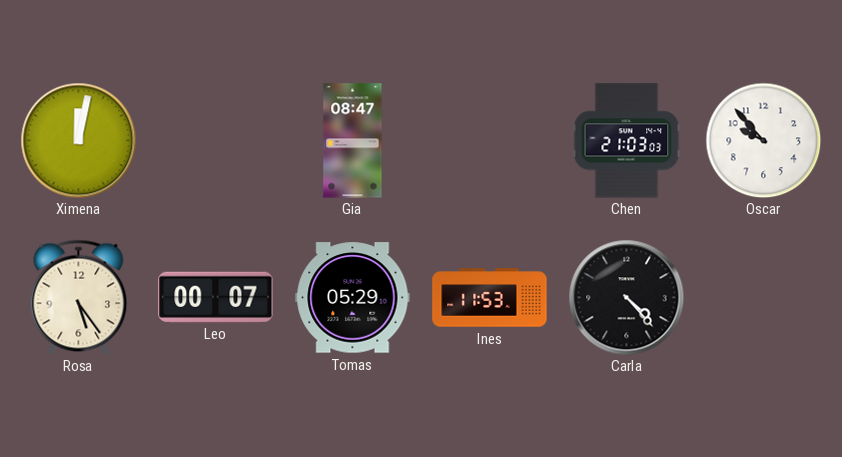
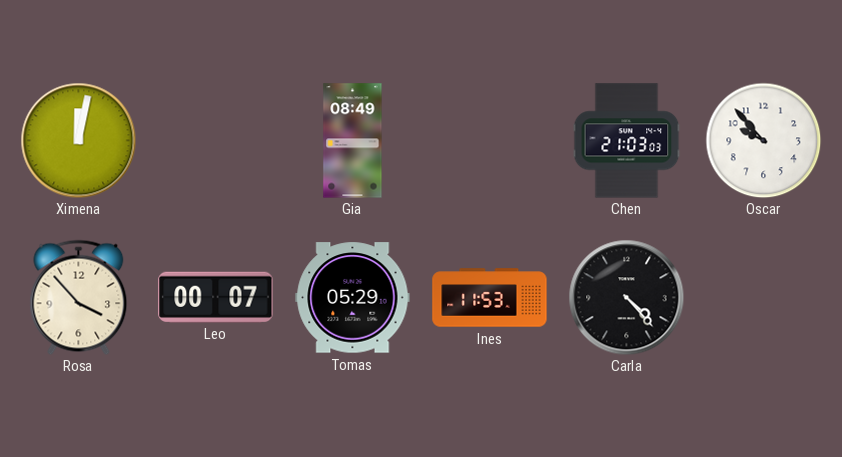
Gia: 08:47 -> 08:49 (353, 141)
Rosa: 5:24 -> 3:53 (79, 297)
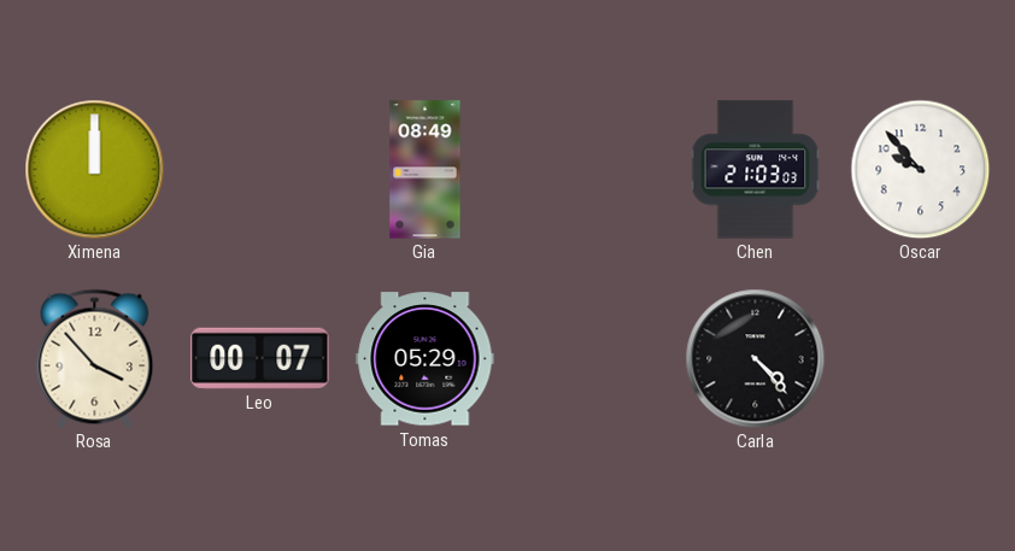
Ximena: 12:02 -> 12:00 (94, 169)
Ines: 11:53 -> none (490, 298)
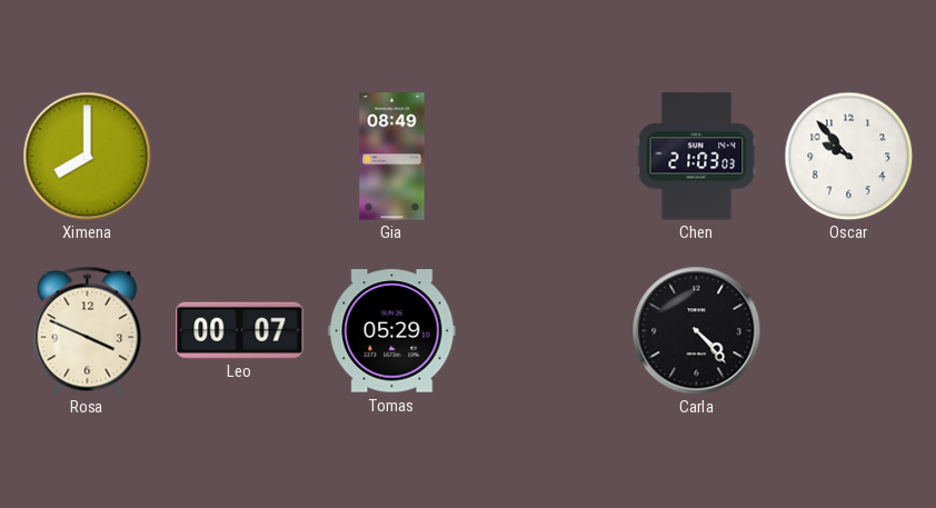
Ximena: 12:00 -> 8:00 (87, 156)
Rosa: 3:53 -> 3:49 (88, 330)
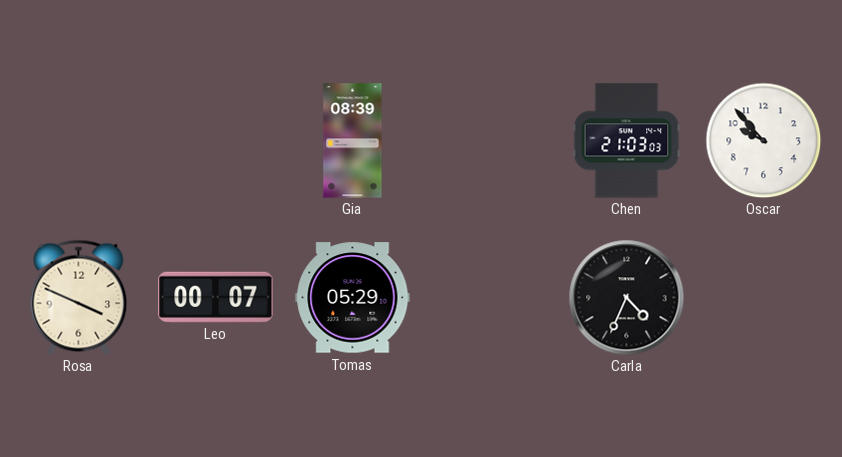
Ximena: 8:00 -> none (87, 156)
Gia: 08:49 -> 08:39 (353, 141)
Carla: 4:23 -> 4:34 (626, 297)
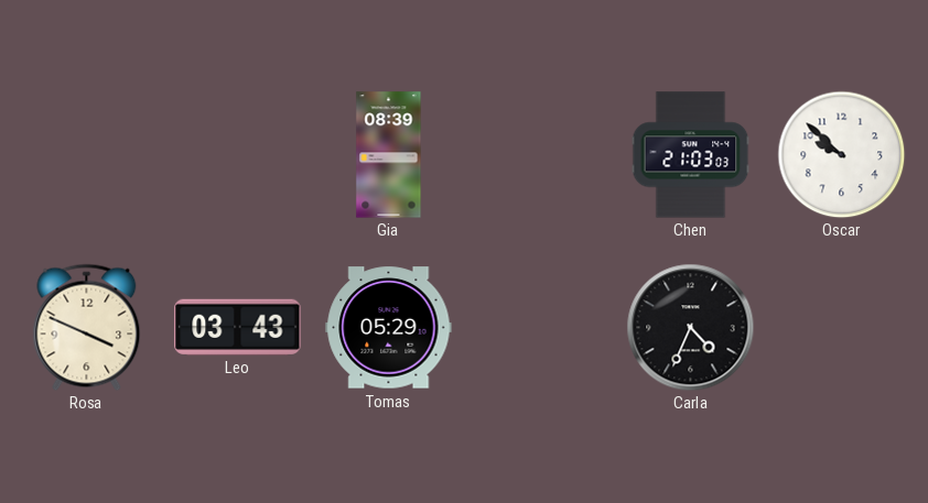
Oscar: 9:53 -> 9:52 (841, 154)
Leo: 00:07 -> 03:43 (238, 327)
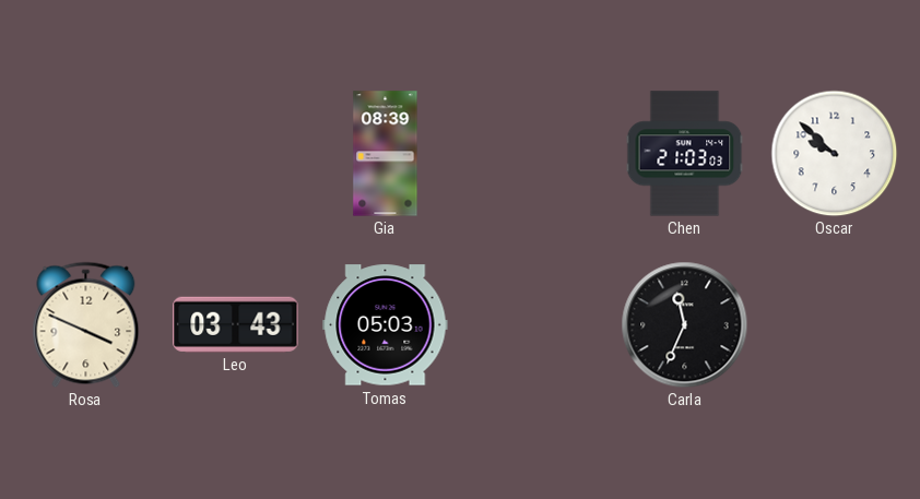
Tomas: 05:29 -> 05:03 (386, 325)
Carla: 4:34 -> 11:34 (684, 324)
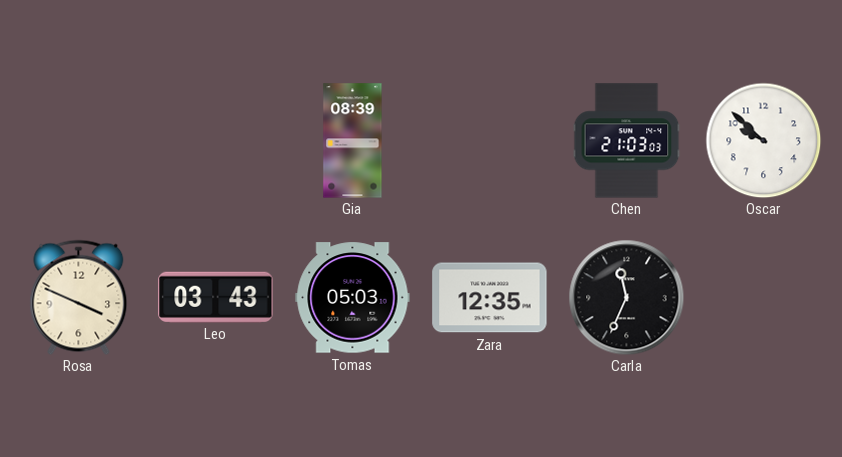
Zara: none -> 12:35 (490, 298)
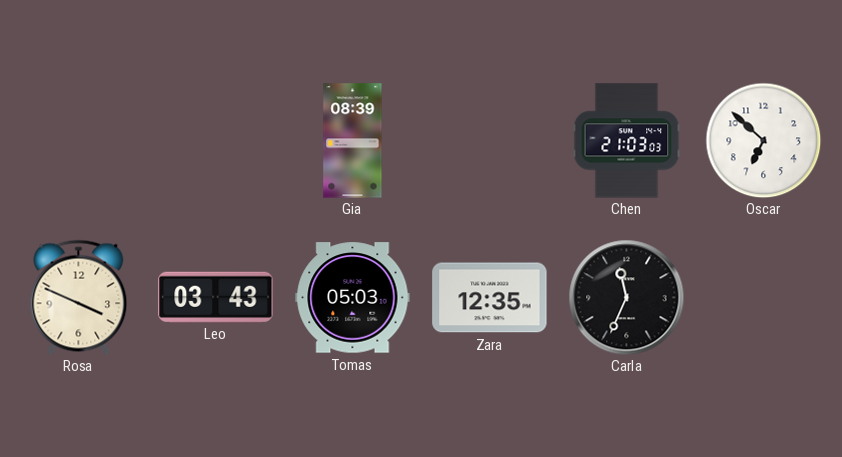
Oscar: 9:52 -> 6:52 (763, 140)
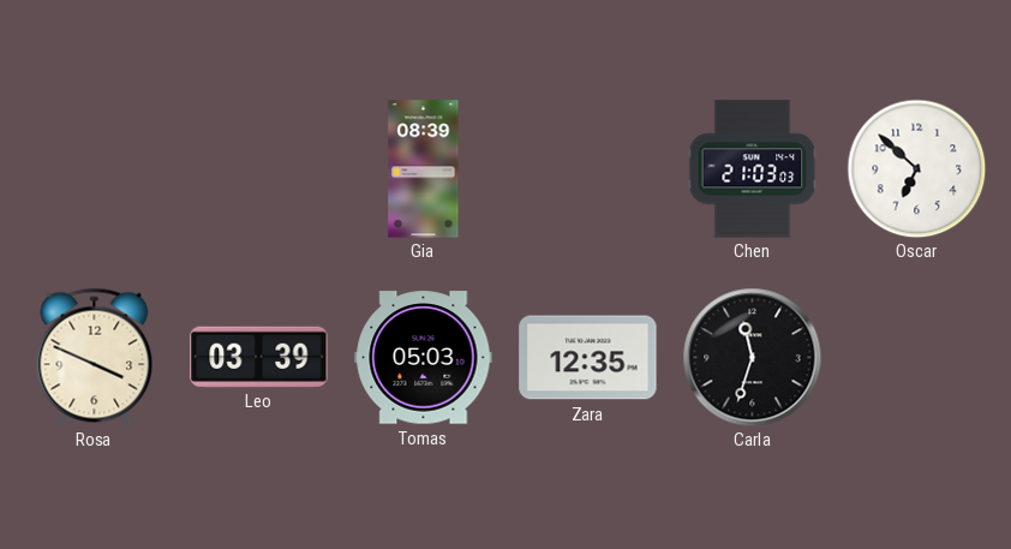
Leo: 03:43 -> 03:39 (259, 357)
Carla: 11:34 -> 11:33 (752, 357)
